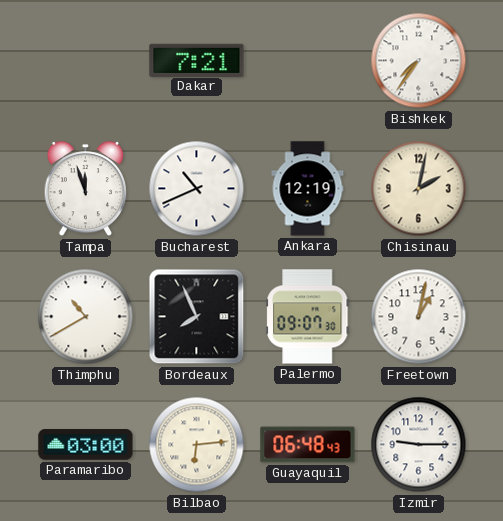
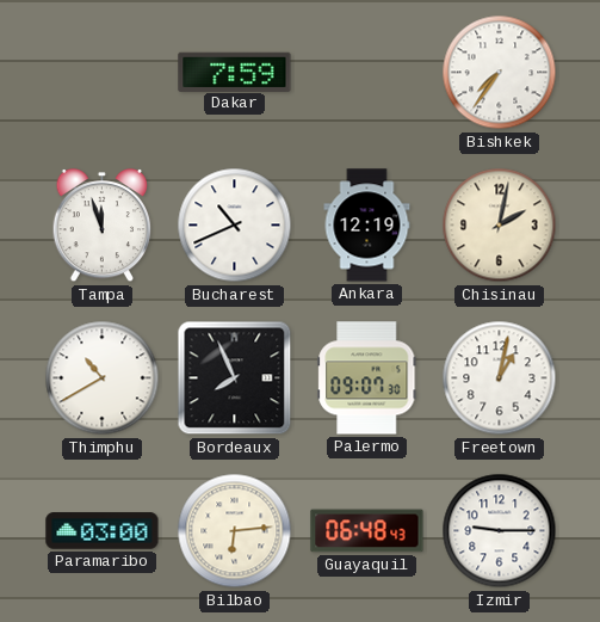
Dakar: 7:21 -> 7:59 (235, 72)
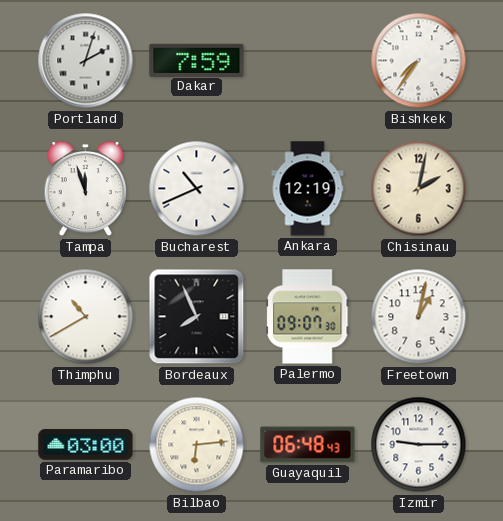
Portland: none -> 2:03 (86, 61)
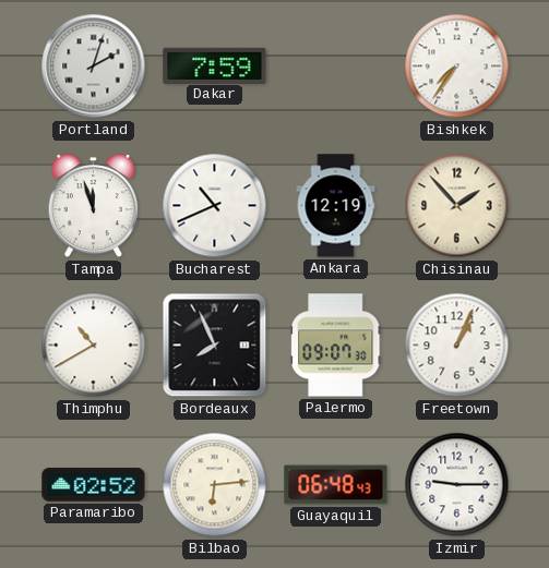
Chisinau: 2:02 -> 1:53 (457, 206)
Freetown: 1:02 -> 1:04 (457, 346)
Paramaribo: 03:00 -> 02:52 (94, 485)
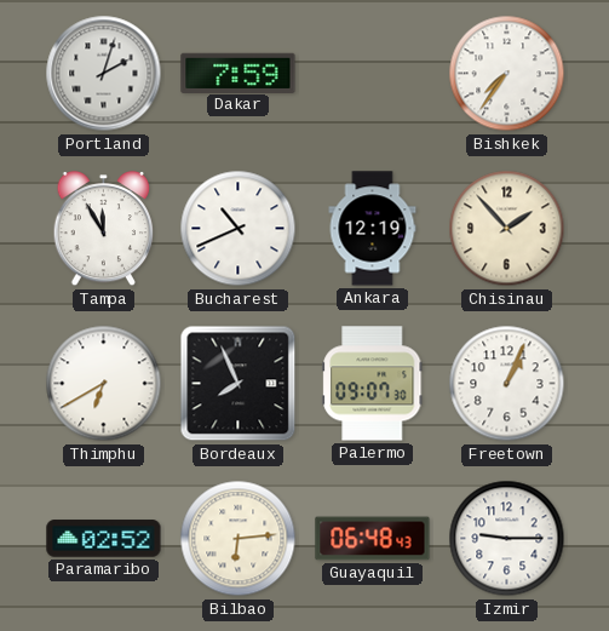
Tampa: 11:57 -> 11:55 (104, 229)
Thimphu: 10:40 -> 6:40 (104, 384)
